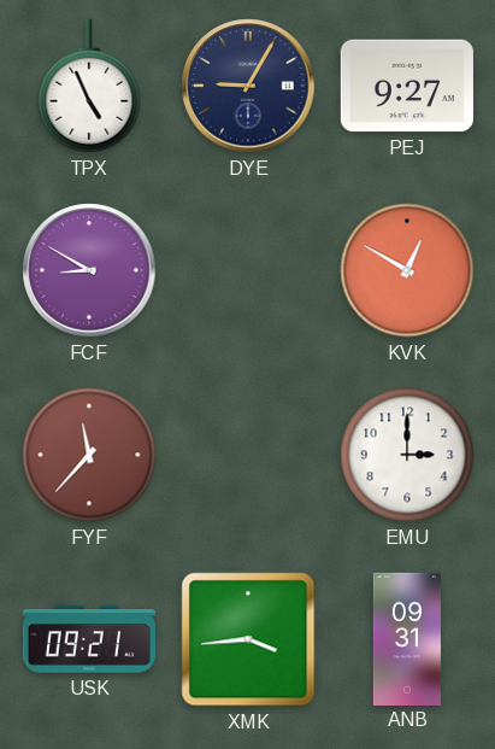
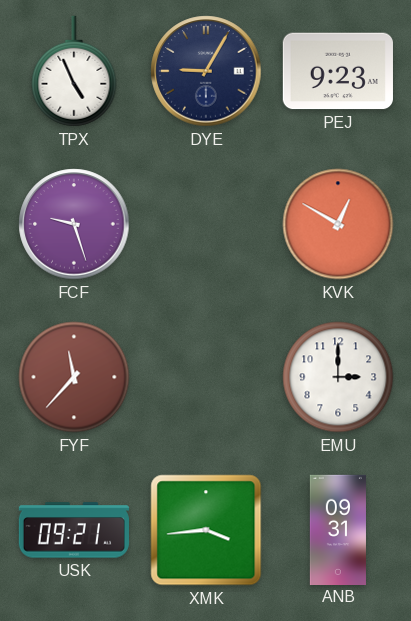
PEJ: 9:27 -> 9:23 (338, 71)
FCF: 8:50 -> 9:27 (74, 224)
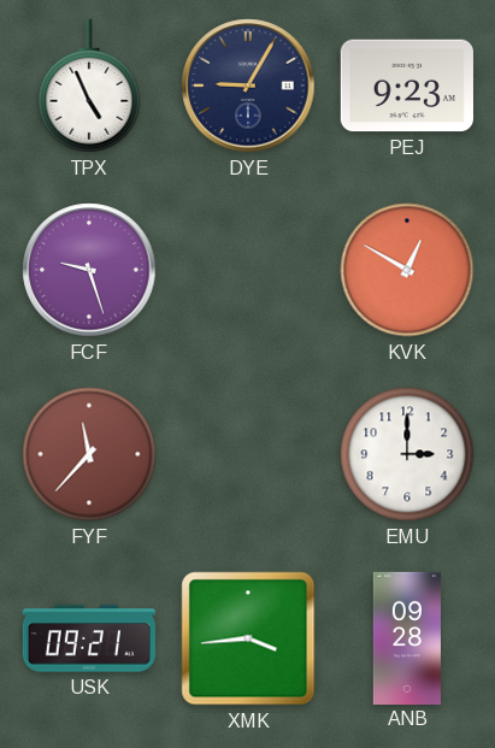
ANB: 09:31 -> 09:28 (407, 637)
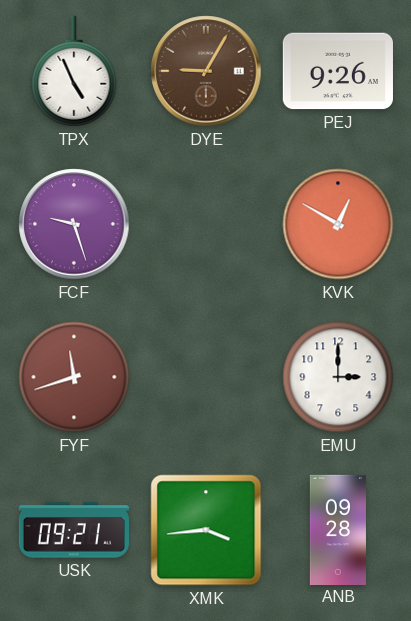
DYE dial: navy -> brown (206, 71)
PEJ: 9:23 -> 9:26 (338, 71)
FYF: 11:37 -> 11:42 (74, 377)
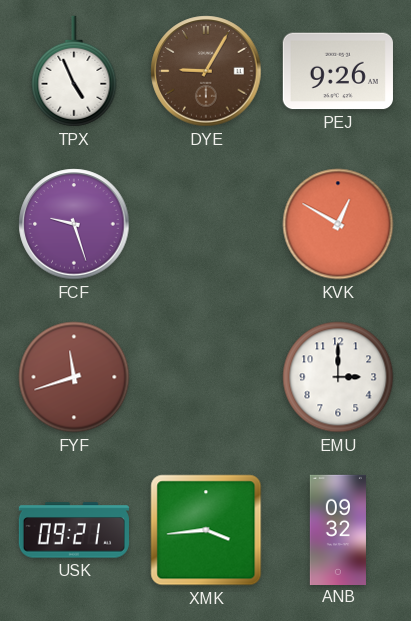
ANB: 09:28 -> 09:32 (338, 529)
